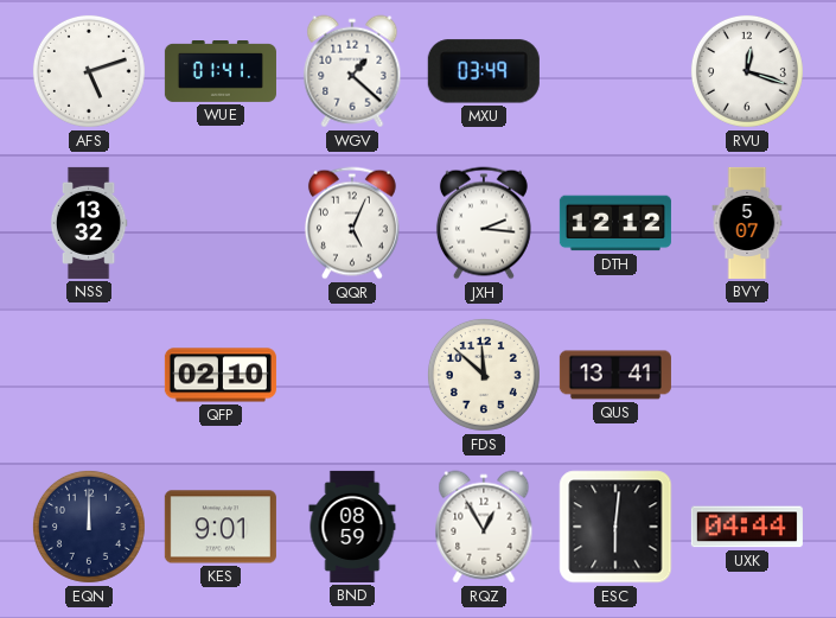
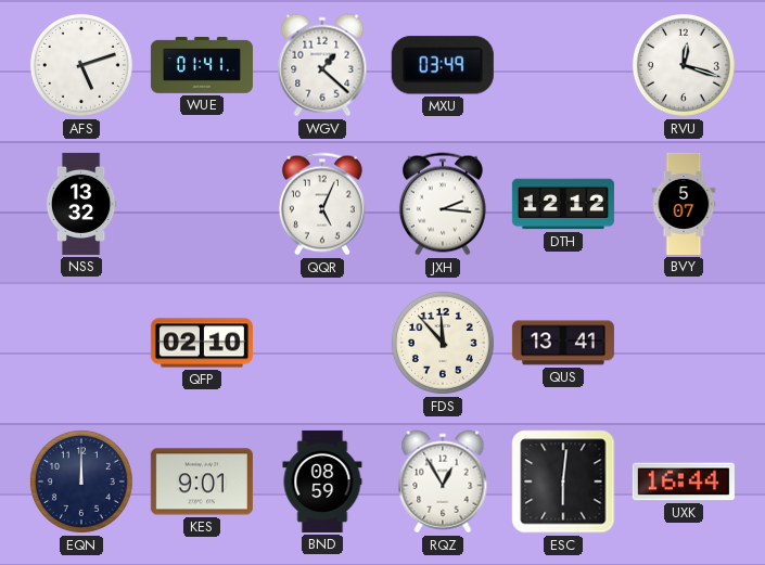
FDS: 11:52 -> 11:53 (443, 343)
UXK: 04:44 -> 16:44 (684, 481)
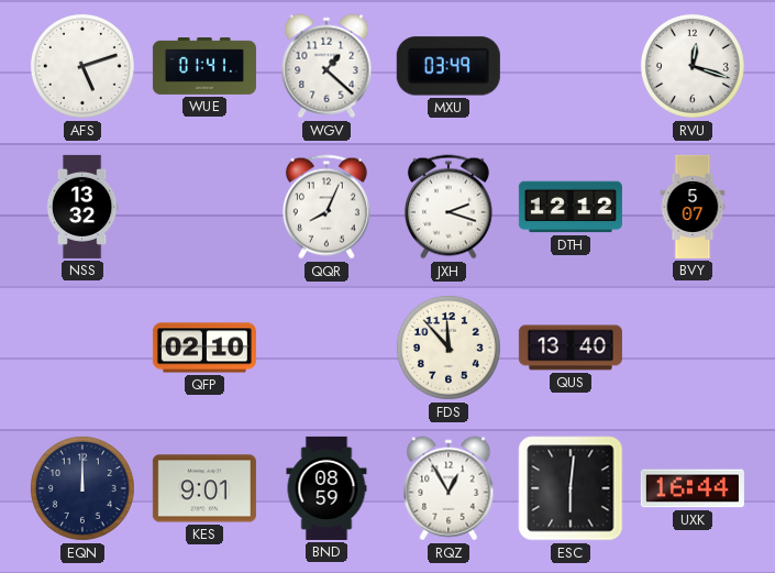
QQR: 5:04 -> 8:04 (326, 207)
JXH: 2:16 -> 2:18 (449, 207)
QUS: 13:41 -> 13:40 (571, 348)
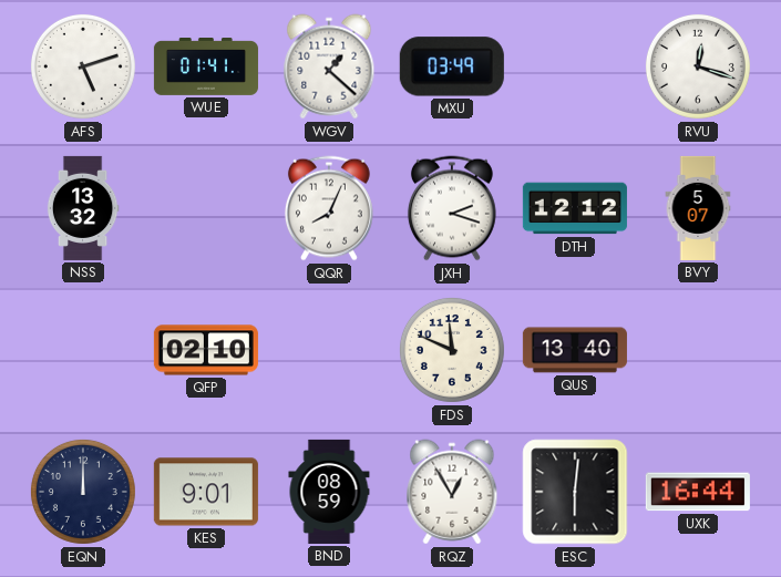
FDS: 11:53 -> 11:49 (452, 350)
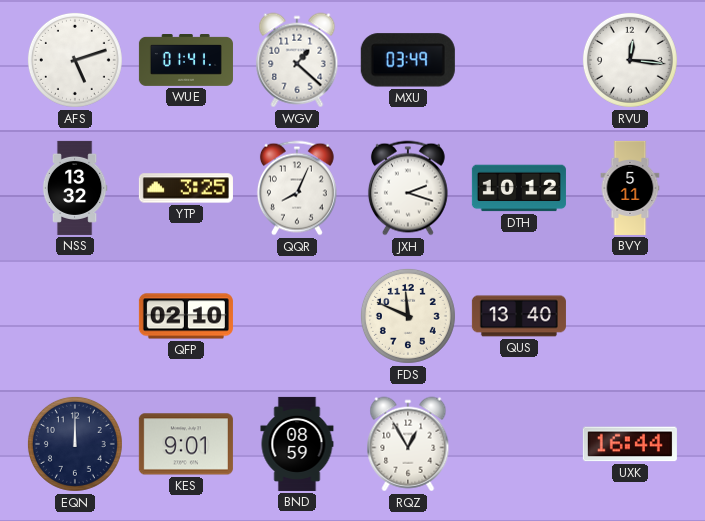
RVU: 12:18 -> 12:16 (630, 60)
YTP: none -> 3:25 (186, 188)
DTH: 12:12 -> 10:12 (519, 188)
BVY: 5:07 -> 5:11 (630, 188)
ESC: 6:01 -> none (575, 492)
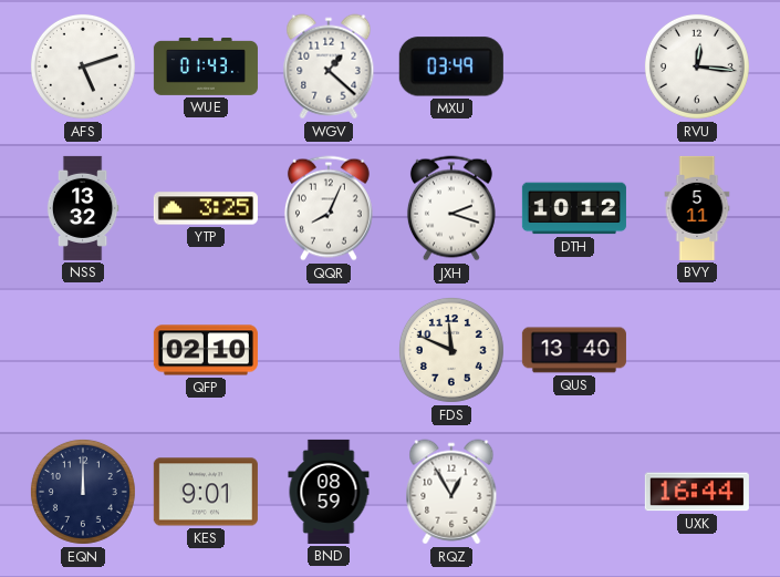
WUE: 01:41 -> 01:43 (206, 68)
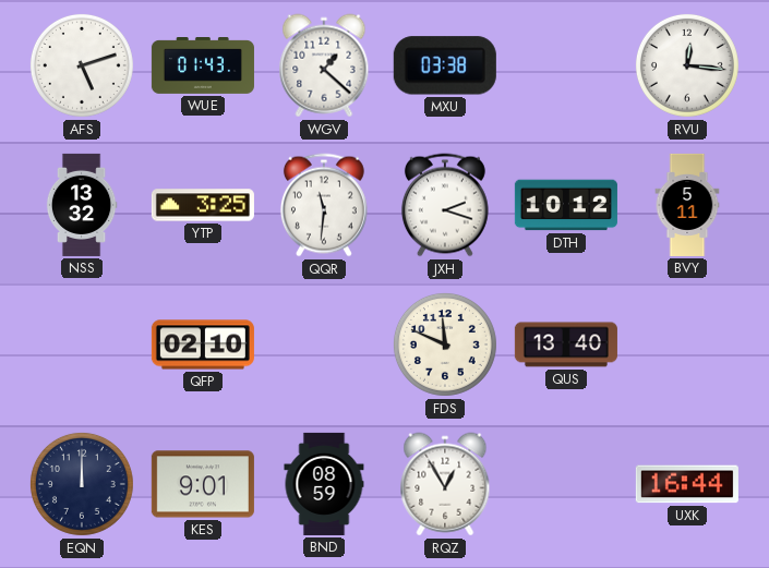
MXU: 03:49 -> 03:38 (445, 65)
QQR: 8:04 -> 11:31 (324, 205)
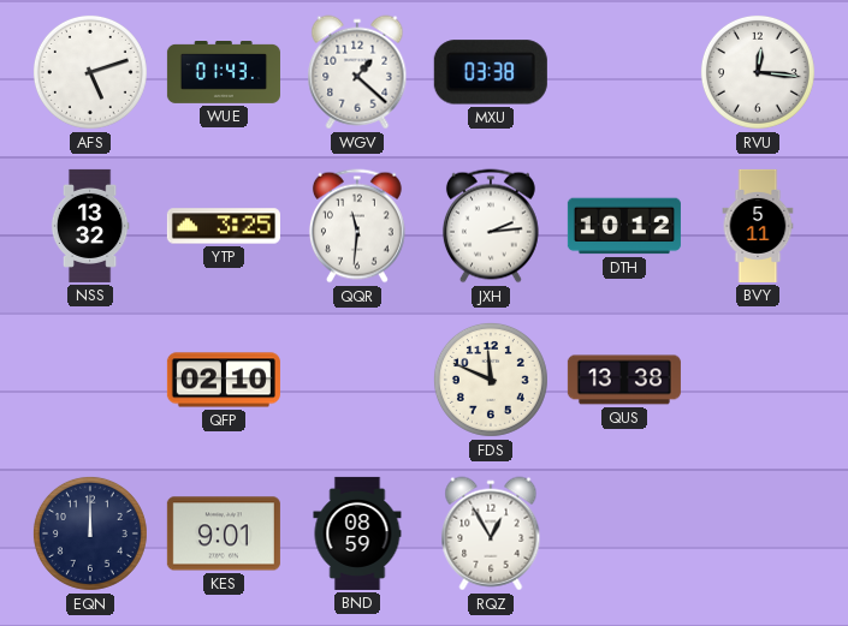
JXH: 2:18 -> 2:14 (491, 226)
QUS: 13:40 -> 13:38 (624, 380)
UXK: 16:44 -> none (687, 484)
